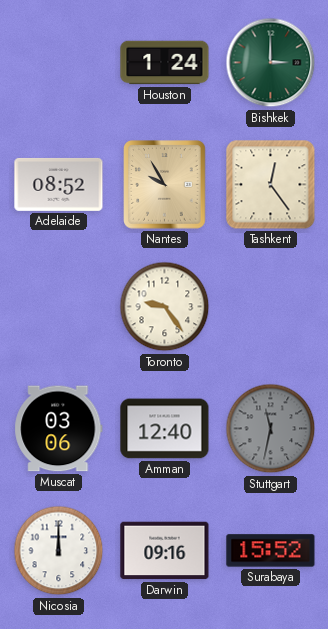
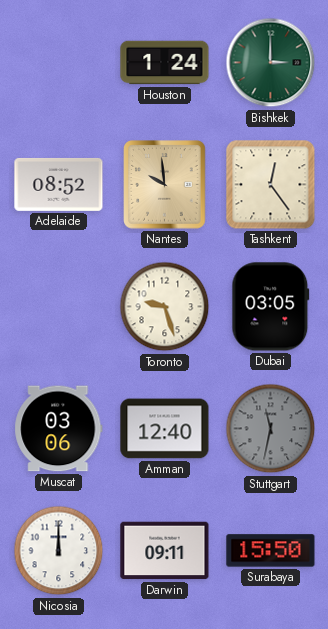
Nantes: 9:55 -> 9:59 (165, 185)
Toronto: 9:24 -> 9:27 (165, 307)
Dubai: none -> 03:05 (271, 307)
Darwin: 09:16 -> 09:11 (165, 551)
Surabaya: 15:52 -> 15:50 (271, 551)
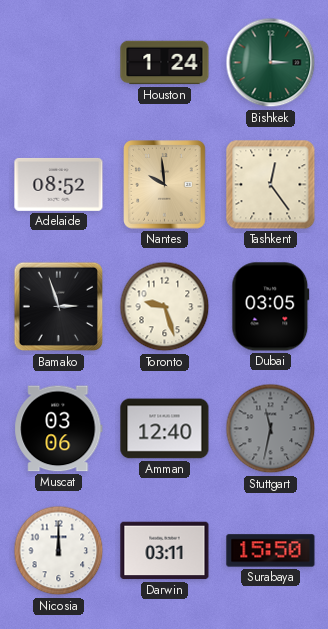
Bamako: none -> 2:57 (59, 307)
Darwin: 09:11 -> 03:11 (165, 551)
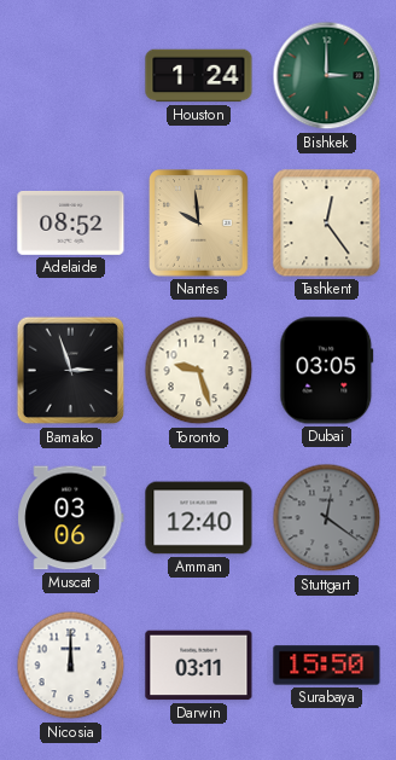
Stuttgart: 11:32 -> 12:21 (327, 518)
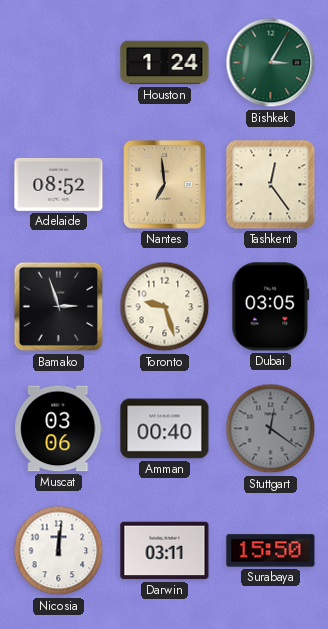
Bishkek: 3:00 -> 3:05 (271, 63)
Nantes: 9:59 -> 6:59 (165, 185)
Amman: 12:40 -> 00:40 (165, 429)
Nicosia: 12:00 -> 12:01 (59, 551)
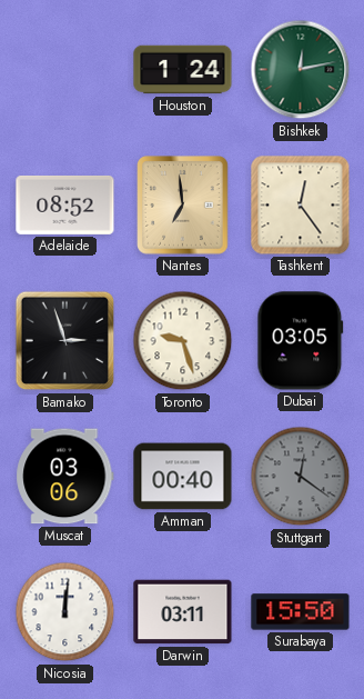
Bishkek: 3:05 -> 12:13 (301, 70)
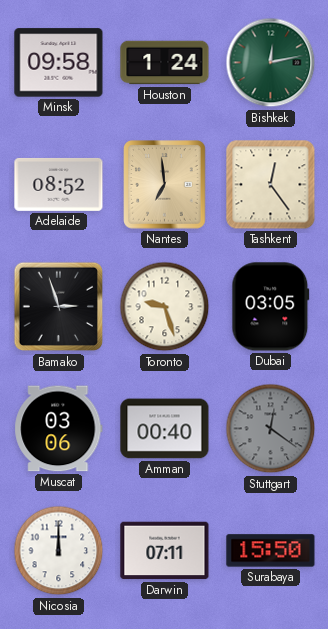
Minsk: none -> 09:58 (59, 63)
Nicosia: 12:01 -> 12:00 (59, 551)
Darwin: 03:11 -> 07:11 (165, 551)
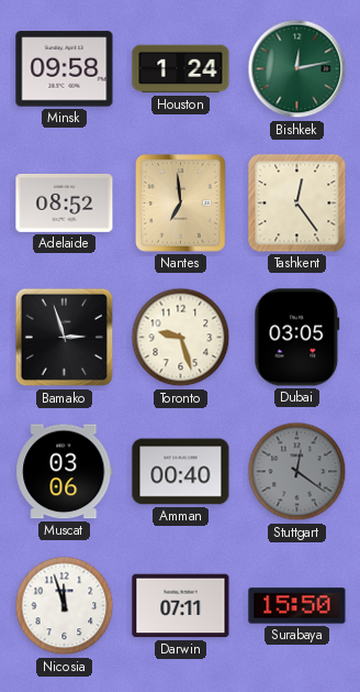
Nicosia: 12:00 -> 11:57 (65, 606)
